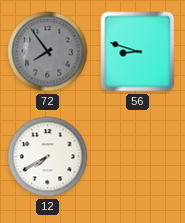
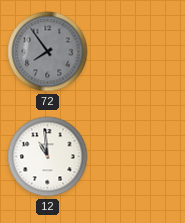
56: 8:48 -> none (138, 52)
12: 7:40 -> 10:59 (48, 157)
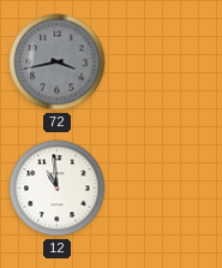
72: 7:54 -> 3:43 (58, 62)
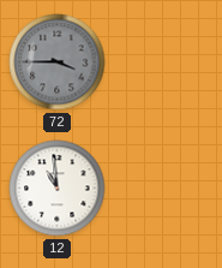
72: 3:43 -> 3:45 (58, 62)
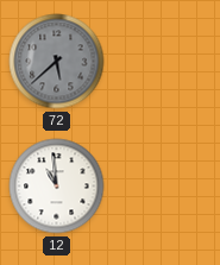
72: 3:45 -> 5:38 (57, 62)
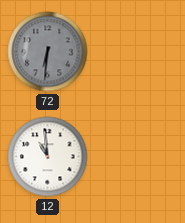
72: 5:38 -> 6:31 (48, 52)
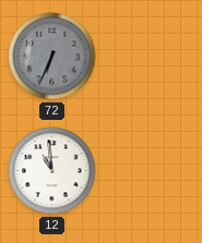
72: 6:31 -> 6:34 (52, 57)
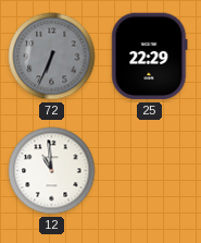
25: none -> 22:29 (150, 57)
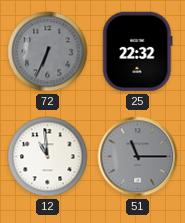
25: 22:29 -> 22:32 (138, 52)
51: none -> 11:15 (138, 157)
